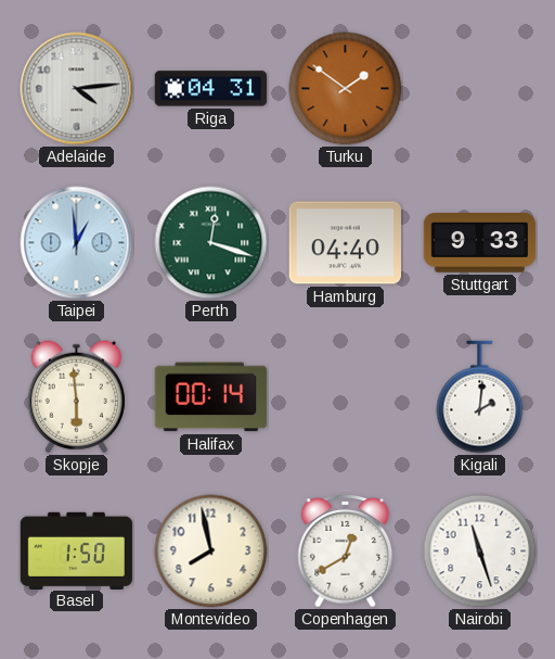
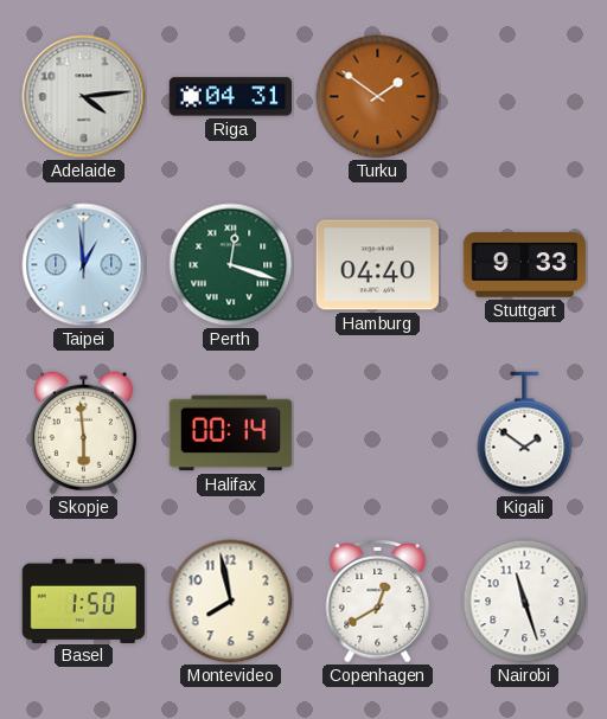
Kigali: 2:01 -> 1:51 (525, 434)
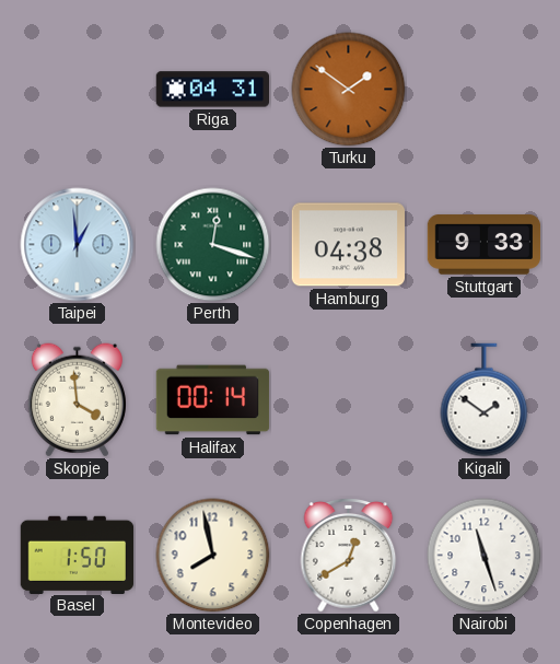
Adelaide: 4:14 -> none (84, 97)
Hamburg: 04:40 -> 04:38 (348, 245)
Skopje: 5:59 -> 3:59 (77, 400)
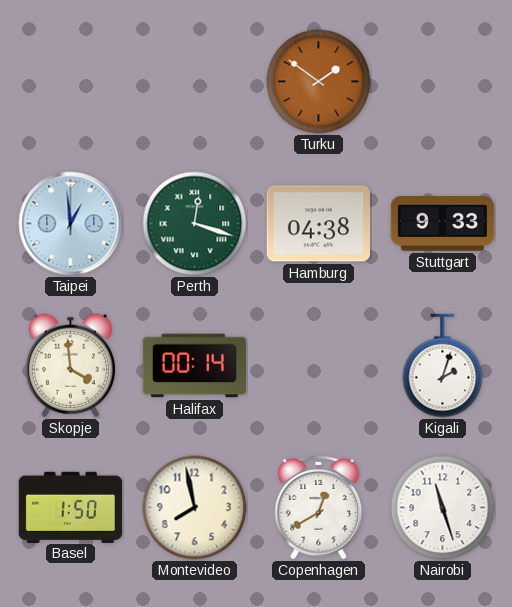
Riga: 04:31 -> none (212, 90)
Kigali: 1:51 -> 2:03 (443, 366)
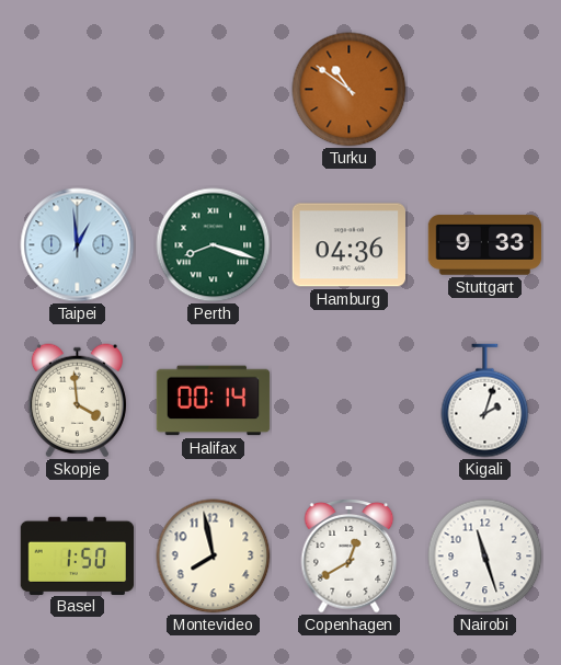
Turku: 1:51 -> 10:51 (350, 90)
Perth: 12:18 -> 8:18 (214, 245)
Hamburg: 04:38 -> 04:36 (348, 245)
